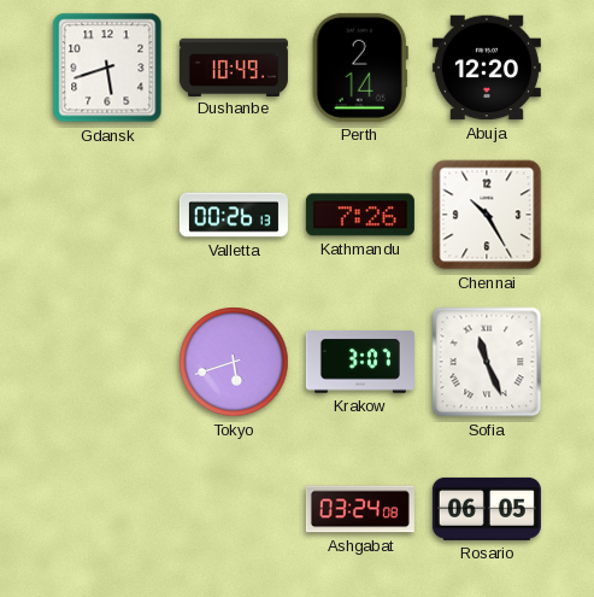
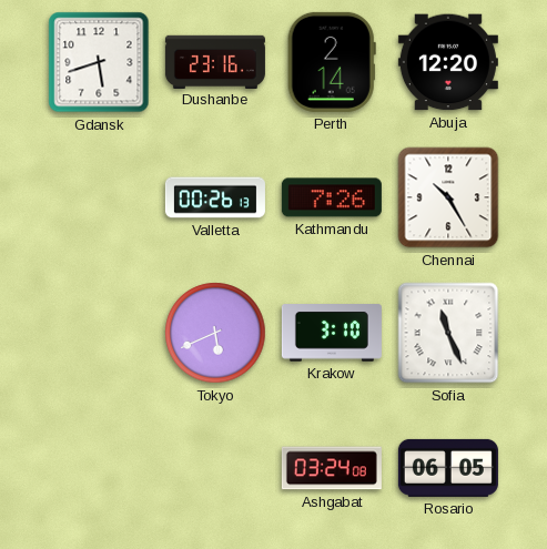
Dushanbe: 10:49 -> 23:16 (215, 61)
Tokyo: 5:42 -> 5:41 (215, 333)
Krakow: 3:07 -> 3:10 (332, 333)
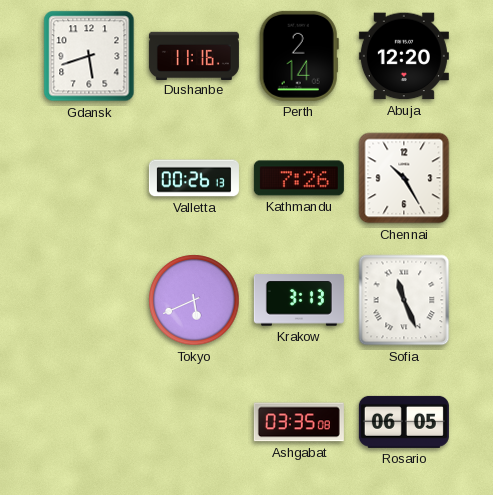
Dushanbe: 23:16 -> 11:16 (194, 55)
Krakow: 3:10 -> 3:13 (299, 300)
Ashgabat: 03:24 -> 03:35 (299, 422)
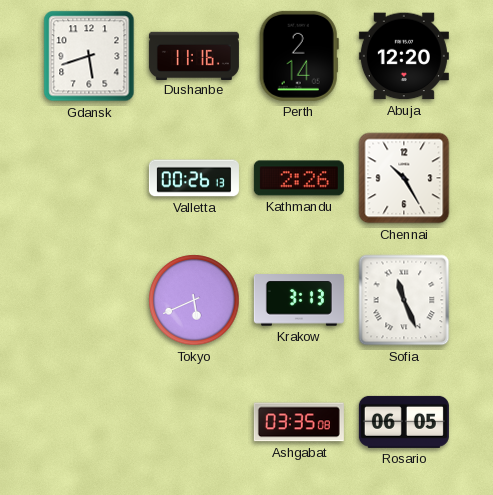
Kathmandu: 7:26 -> 2:26 (299, 178)
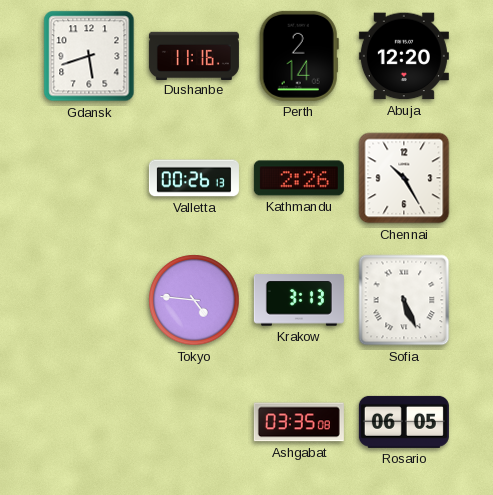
Tokyo: 5:41 -> 4:46 (194, 300)
Sofia: 11:26 -> 5:26 (404, 300)
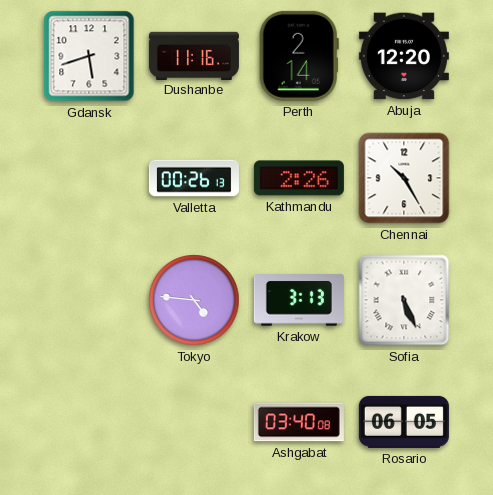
Ashgabat: 03:35 -> 03:40 (299, 422)
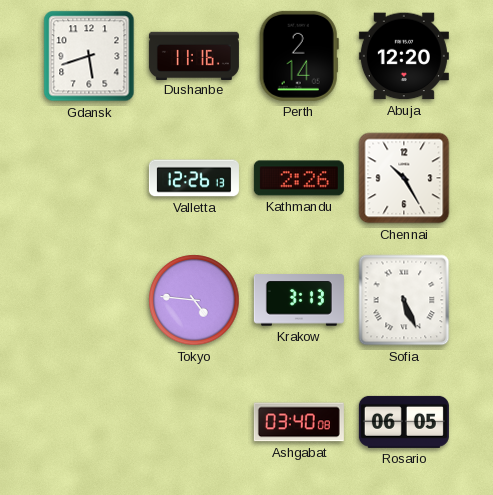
Valletta: 00:26 -> 12:26 (194, 178)
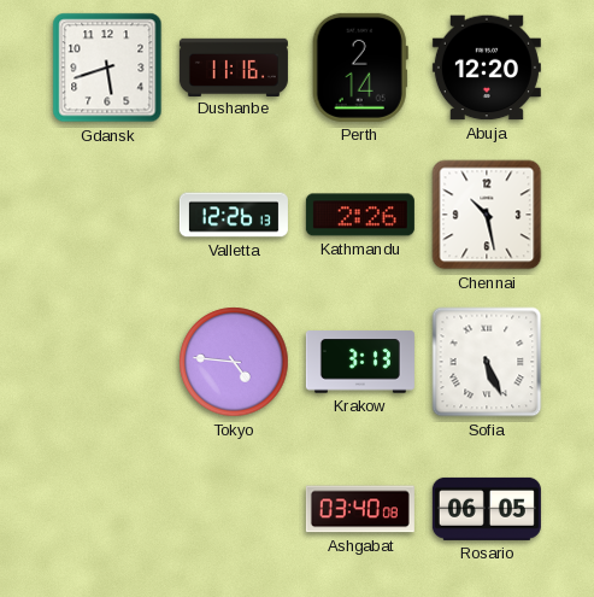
Chennai: 10:25 -> 10:28 (487, 215)
